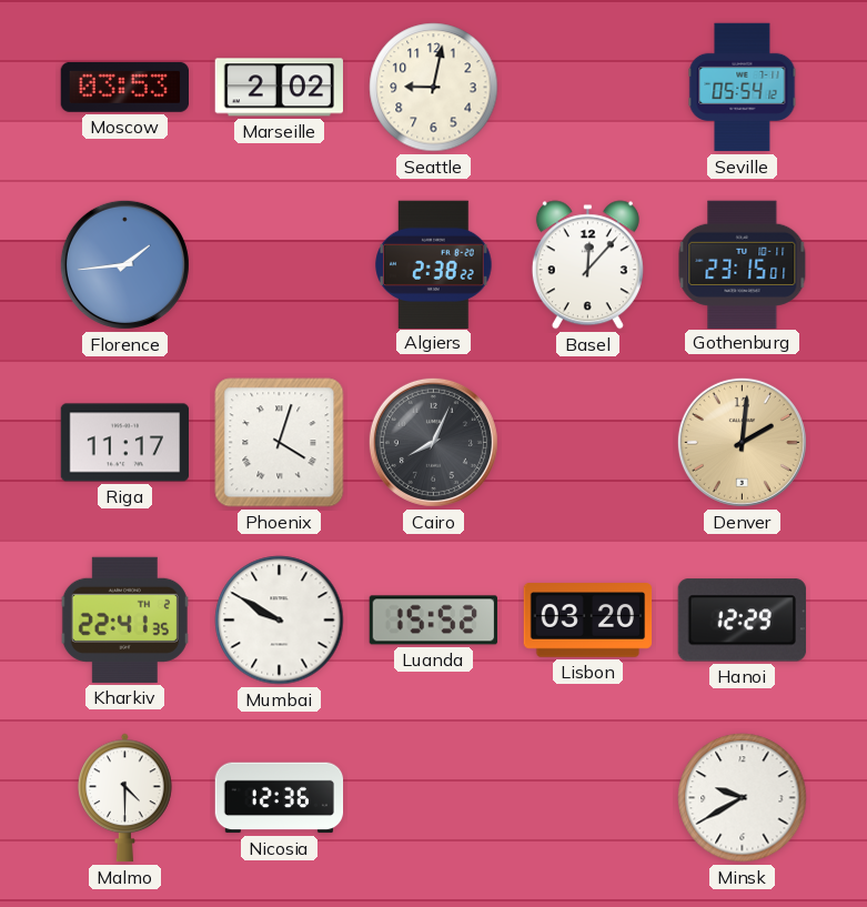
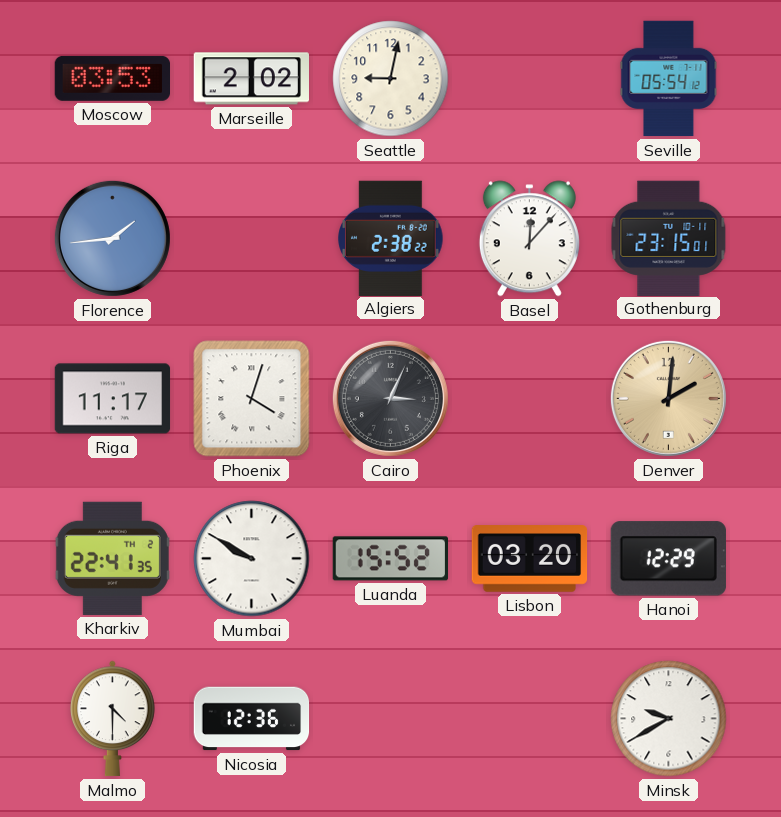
Cairo: 8:04 -> 3:04 (390, 398)
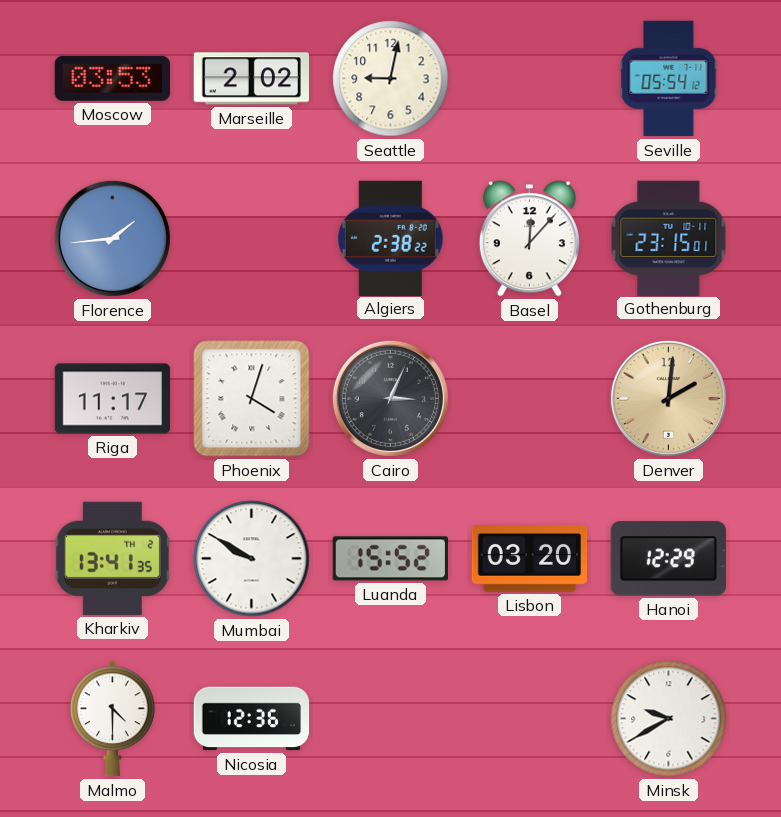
Kharkiv: 22:41 -> 13:41 (112, 558)
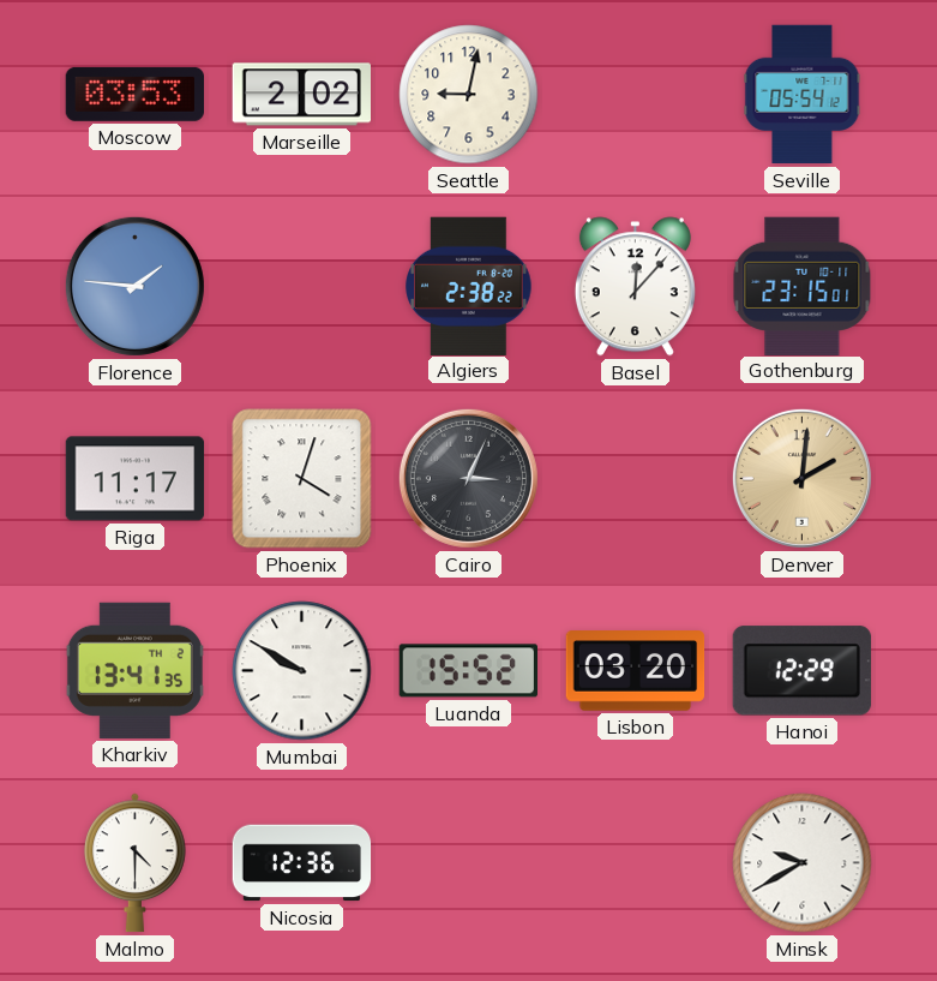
Florence: 1:44 -> 1:46 (134, 286)
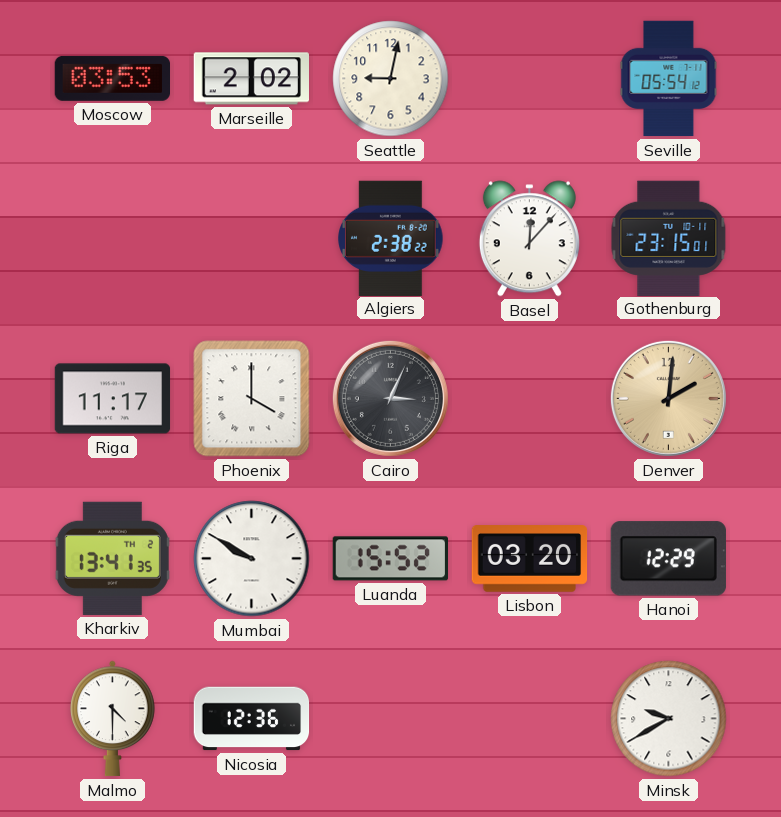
Florence: 1:46 -> none (134, 286)
Phoenix: 4:03 -> 4:00 (252, 399)
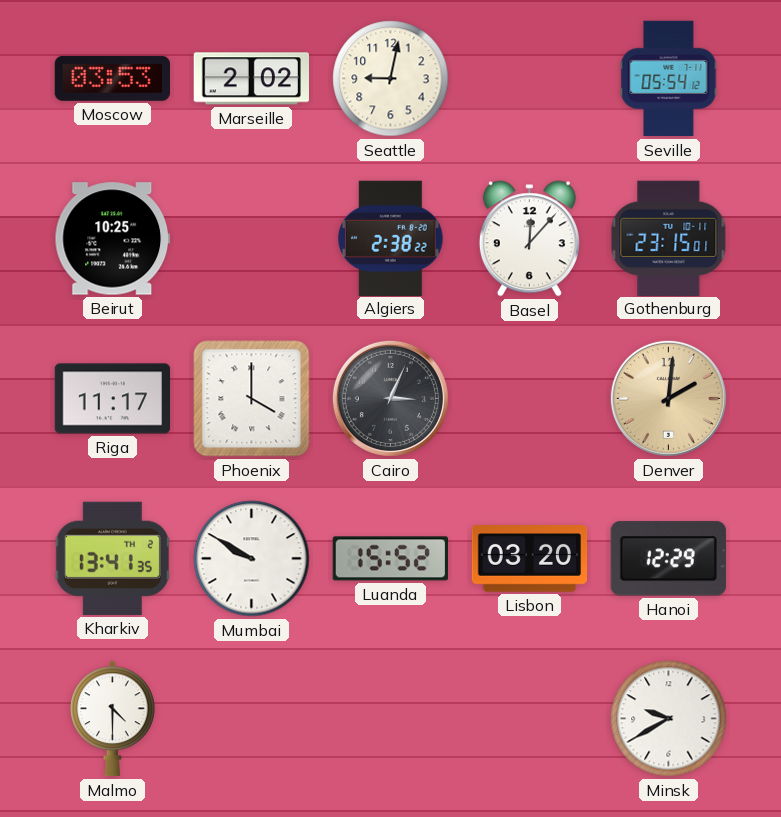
Beirut: none -> 10:25 (112, 239)
Nicosia: 12:36 -> none (252, 719)
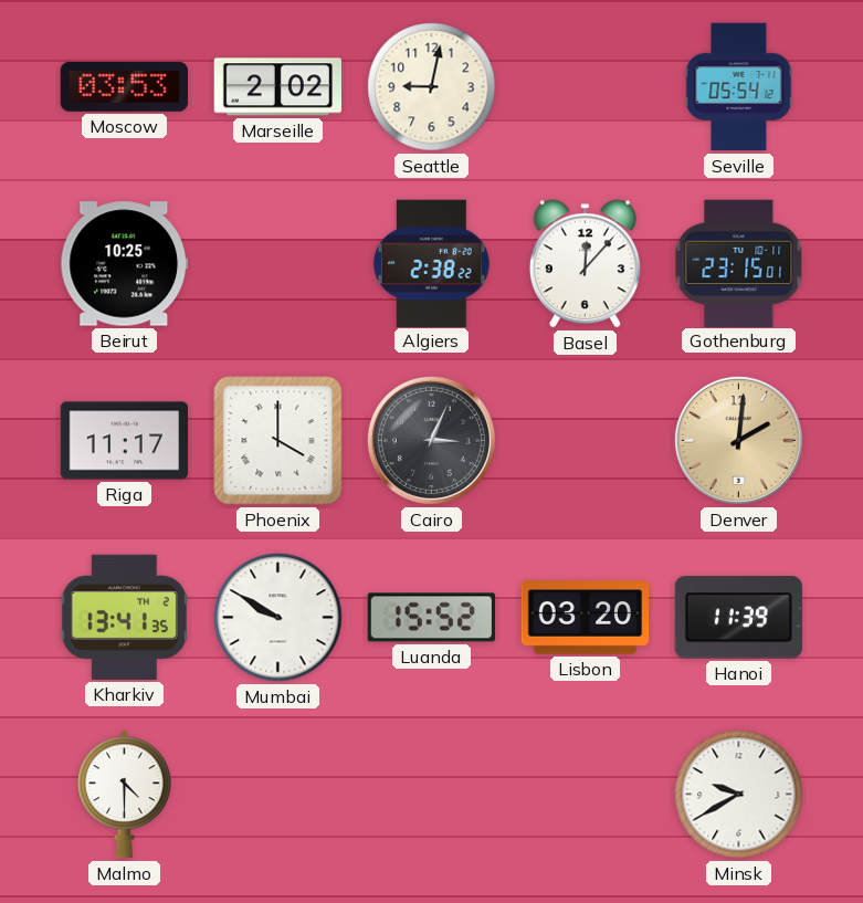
Hanoi: 12:29 -> 11:39 (738, 618)
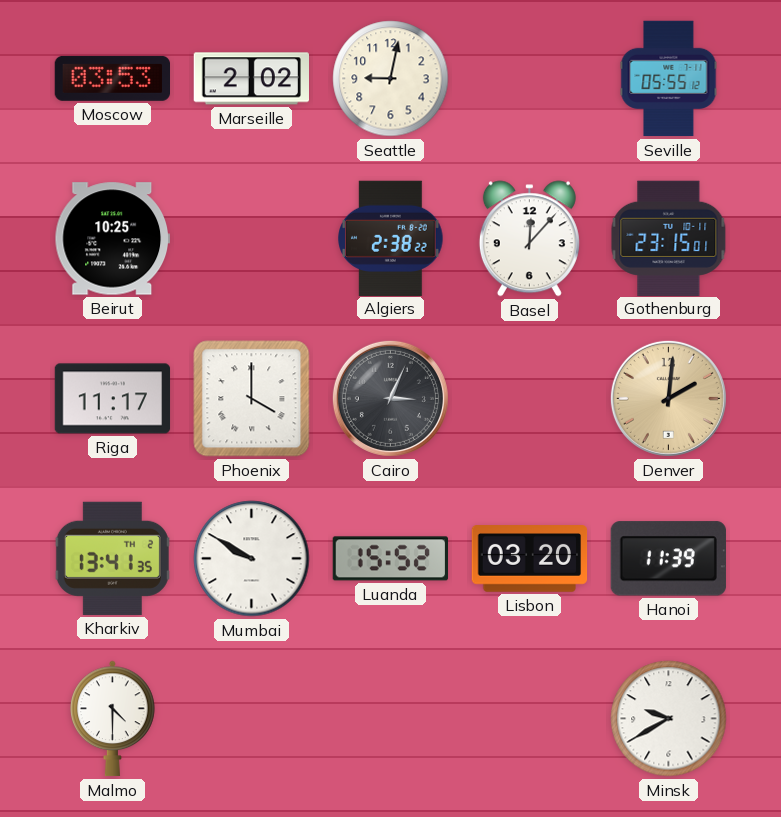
Seville: 05:54 -> 05:55 (669, 79)
